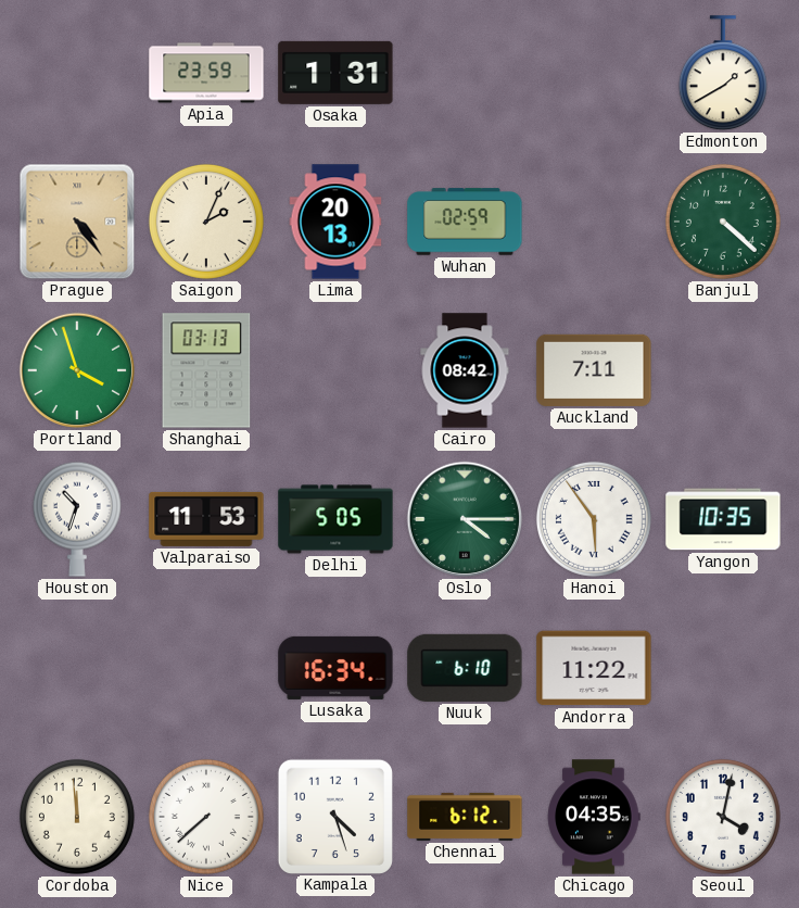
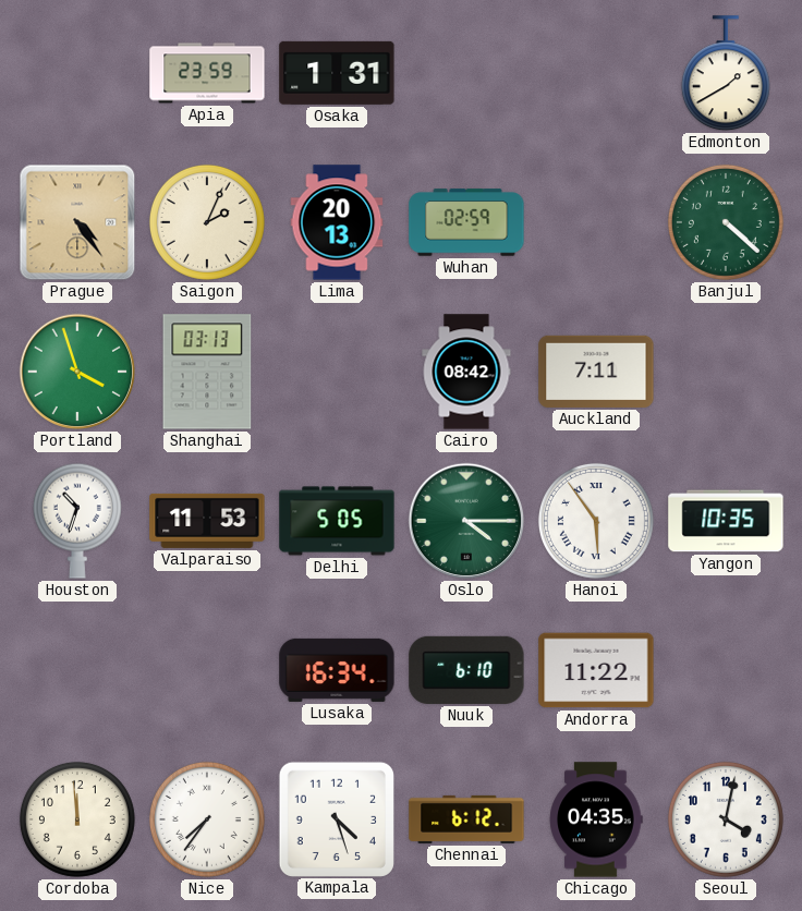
Nice: 7:38 -> 7:36 (207, 819)
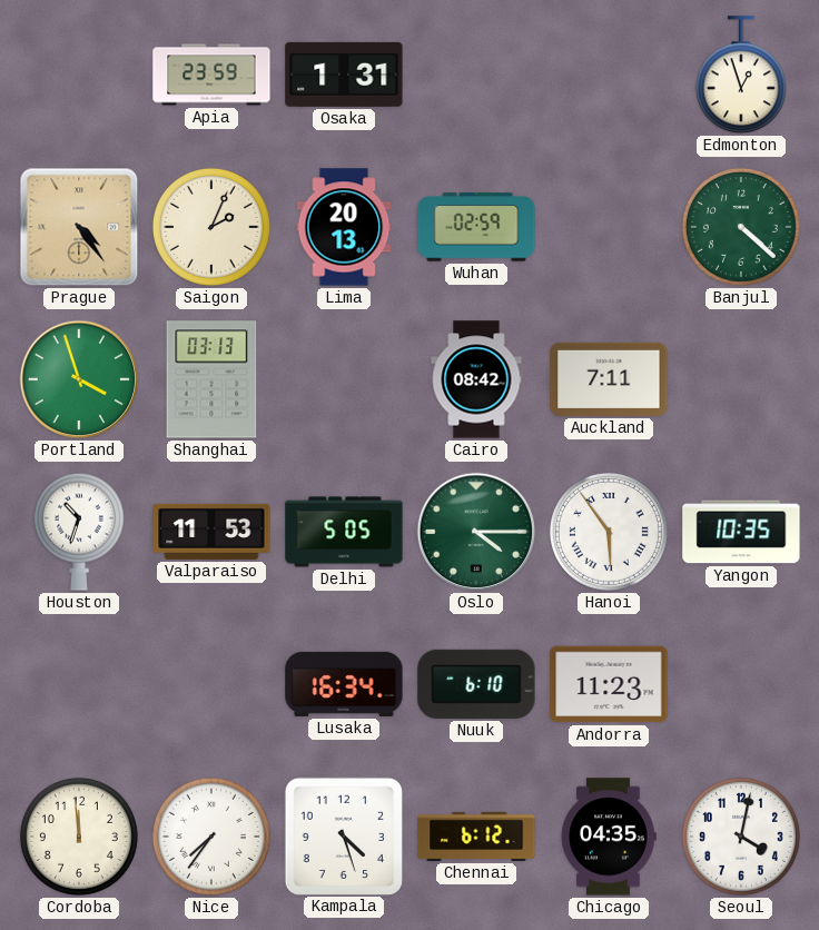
Edmonton: 1:40 -> 12:57 (741, 76)
Andorra: 11:22 -> 11:23 (609, 684)
